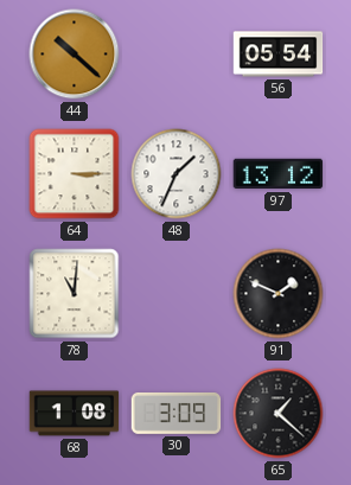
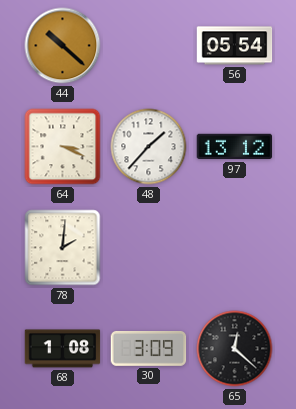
64: 3:15 -> 3:19 (63, 147)
48: 1:34 -> 1:37 (149, 147)
78: 11:01 -> 2:01 (63, 248)
91: 1:49 -> none (279, 294)
65: 1:22 -> 12:22 (235, 349)
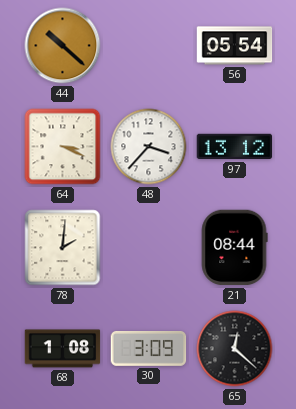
48: 1:37 -> 3:37 (149, 147)
21: none -> 08:44 (234, 248)
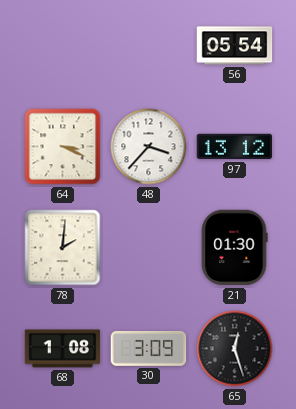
44: 10:22 -> none (63, 46)
21: 08:44 -> 01:30 (234, 248)
65: 12:22 -> 12:27 (235, 349)
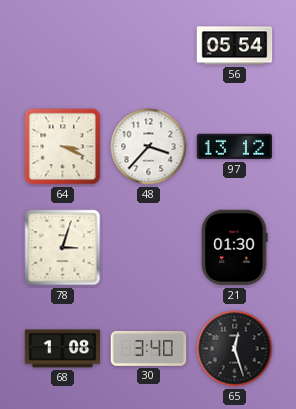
78: 2:01 -> 3:03 (63, 248)
30: 3:09 -> 3:40 (149, 348)
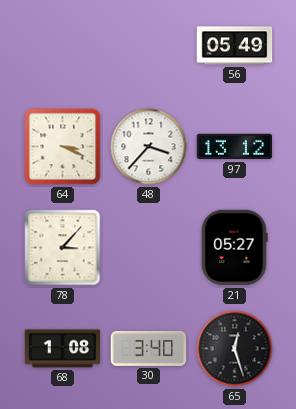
56: 05:54 -> 05:49 (235, 46)
78: 3:03 -> 3:07 (63, 248)
21: 01:30 -> 05:27 (234, 248)
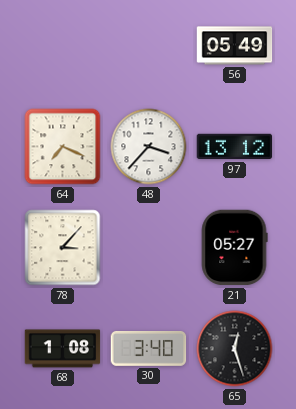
64: 3:19 -> 7:19 (63, 147)
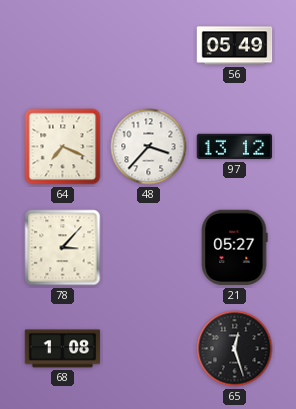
30: 3:40 -> none (149, 348)
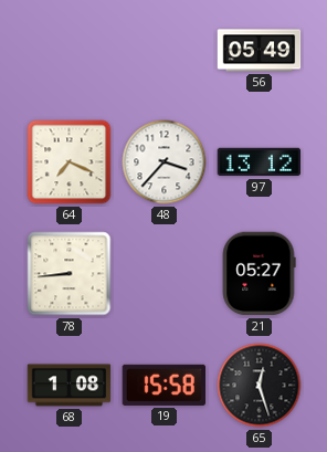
78: 3:07 -> 8:44 (70, 274)
19: none -> 15:58 (165, 385)
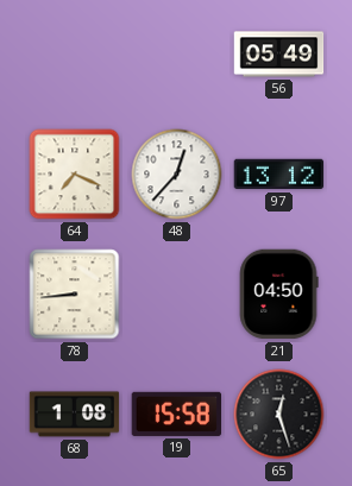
48: 3:37 -> 12:37 (177, 175)
21: 05:27 -> 04:50 (278, 295)
